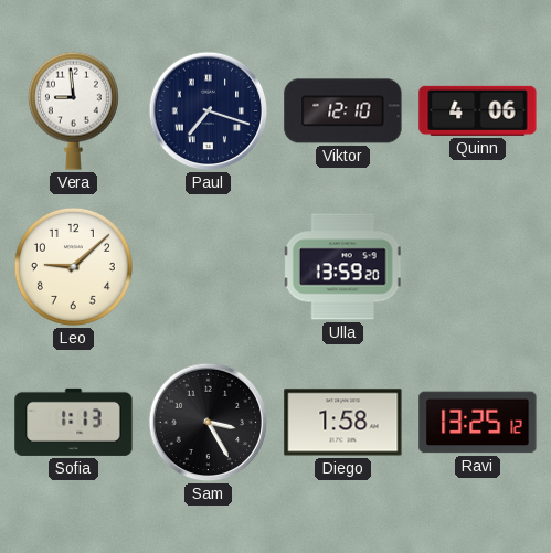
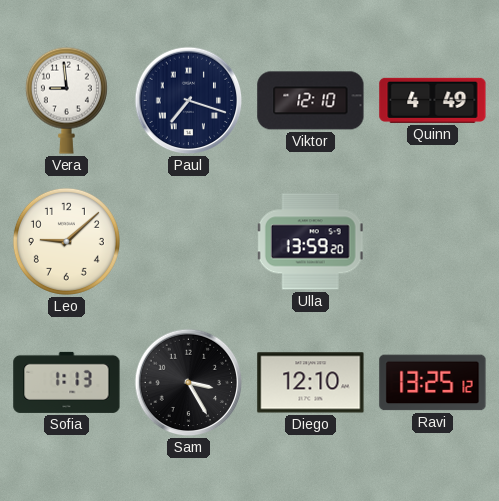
Quinn: 4:06 -> 4:49 (433, 100)
Diego: 1:58 -> 12:10 (311, 383)
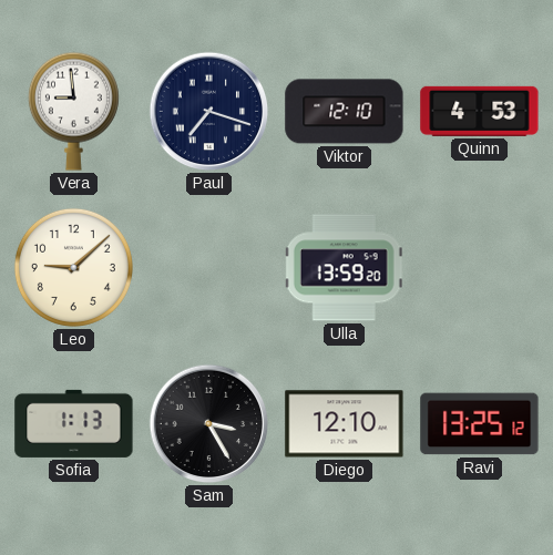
Quinn: 4:49 -> 4:53 (480, 111)
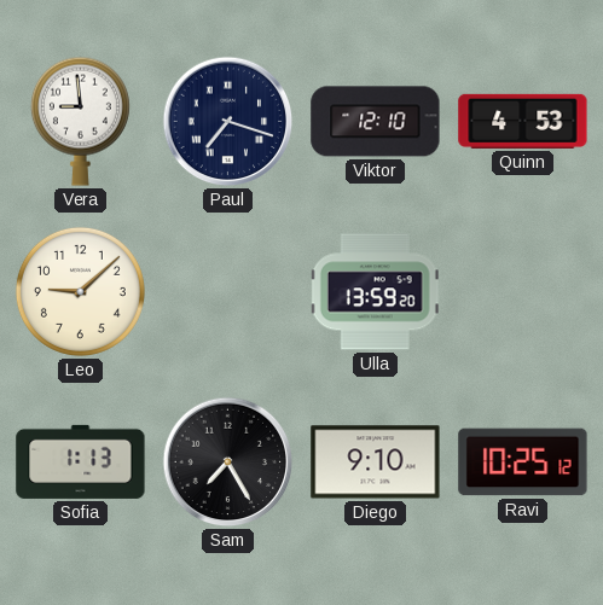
Sam: 3:25 -> 7:25 (228, 463)
Diego: 12:10 -> 9:10 (376, 463)
Ravi: 13:25 -> 10:25 (523, 463)
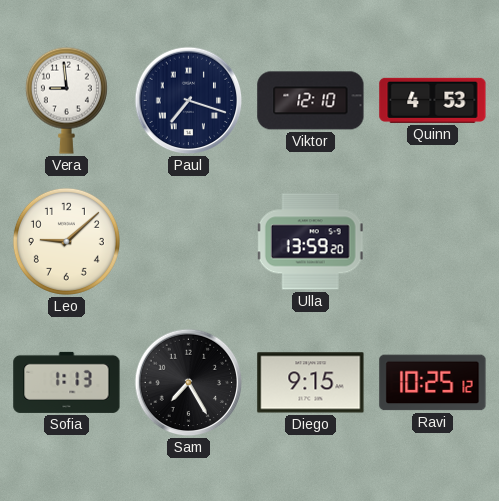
Diego: 9:10 -> 9:15 (311, 383)
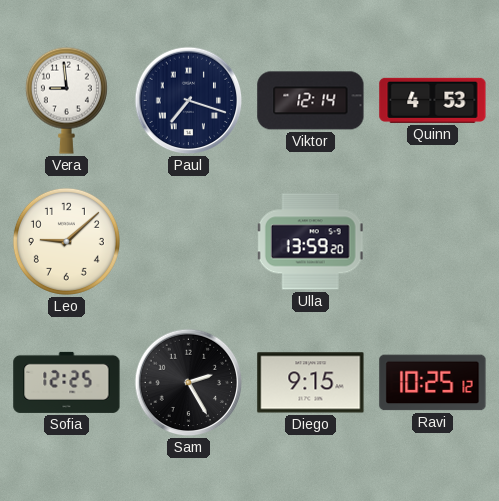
Viktor: 12:10 -> 12:14 (311, 101)
Sofia: 1:13 -> 12:25 (67, 382)
Sam: 7:25 -> 2:25 (189, 383)
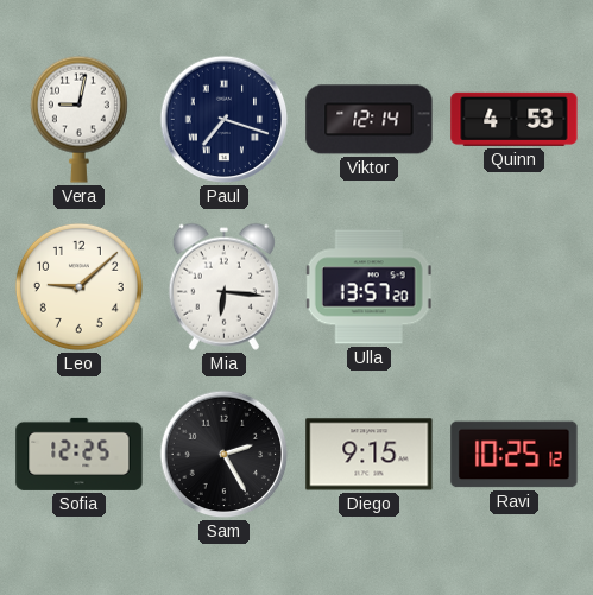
Vera: 8:59 -> 9:02 (78, 119)
Mia: none -> 6:16 (223, 286)
Ulla: 13:59 -> 13:57 (368, 287)
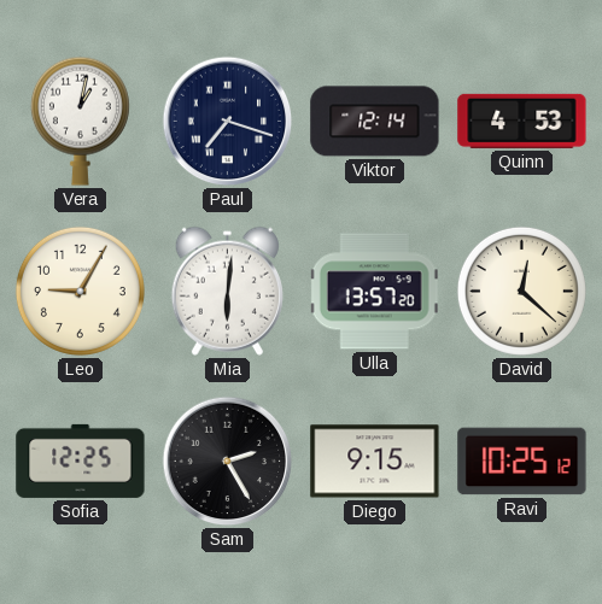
Vera: 9:02 -> 1:02 (80, 121)
Leo: 9:08 -> 9:05 (80, 291)
Mia: 6:16 -> 6:01 (227, 291)
David: none -> 12:22 (521, 291)
